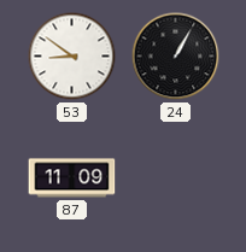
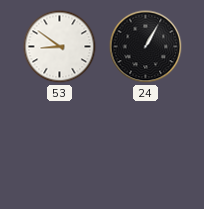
87: 11:09 -> none (72, 178)
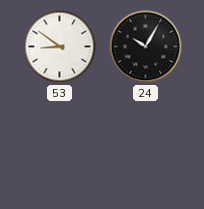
24: 1:05 -> 10:05 (146, 47)
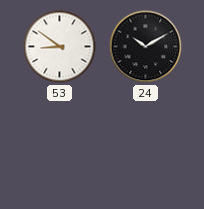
24: 10:05 -> 10:10 (146, 47)
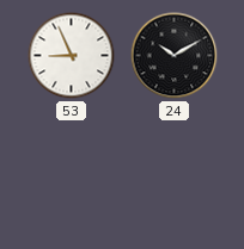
53: 8:51 -> 8:56 (72, 56)
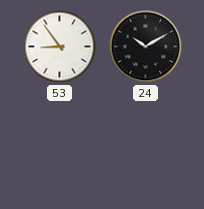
53: 8:56 -> 8:54 (60, 47)
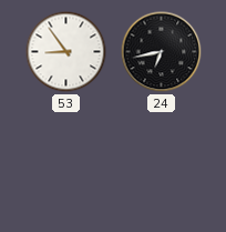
24: 10:10 -> 6:43 (162, 52)
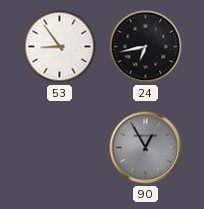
90: none -> 12:55 (146, 148)
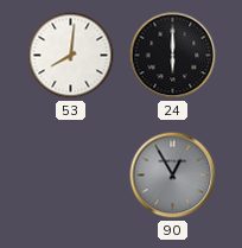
53: 8:54 -> 8:01 (71, 56)
24: 6:43 -> 6:00 (173, 56)
